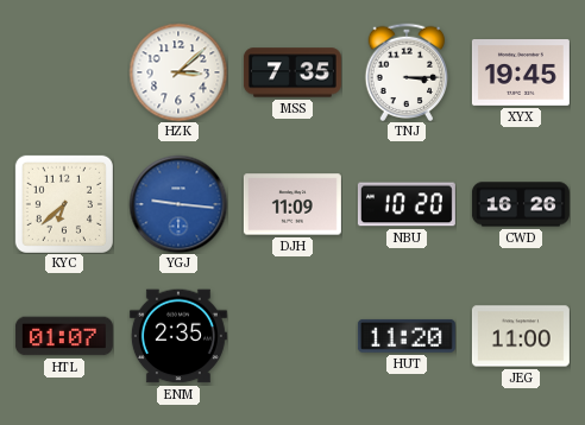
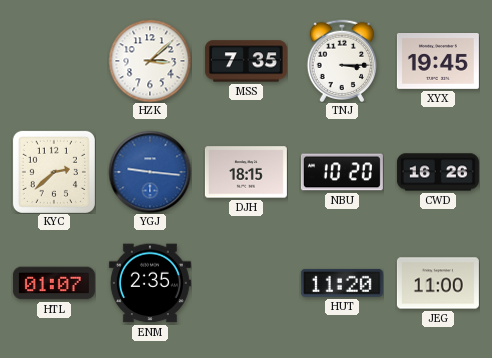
KYC: 6:38 -> 2:38 (54, 172)
DJH: 11:09 -> 18:15 (246, 172)
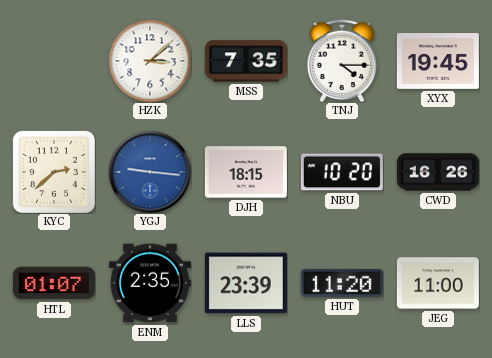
TNJ: 3:15 -> 4:15 (342, 60)
LLS: none -> 23:39 (246, 283)
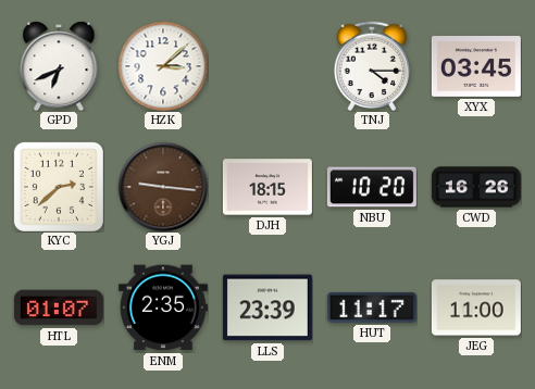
GPD: none -> 6:41 (59, 66)
MSS: 7:35 -> none (246, 61)
XYX: 19:45 -> 03:45 (476, 67)
YGJ dial: blue -> brown (163, 187)
HUT: 11:20 -> 11:17 (372, 308)
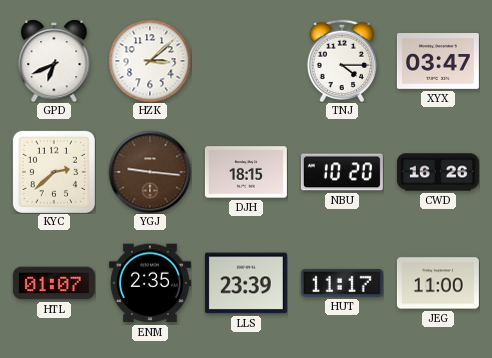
XYX: 03:45 -> 03:47 (438, 62)
